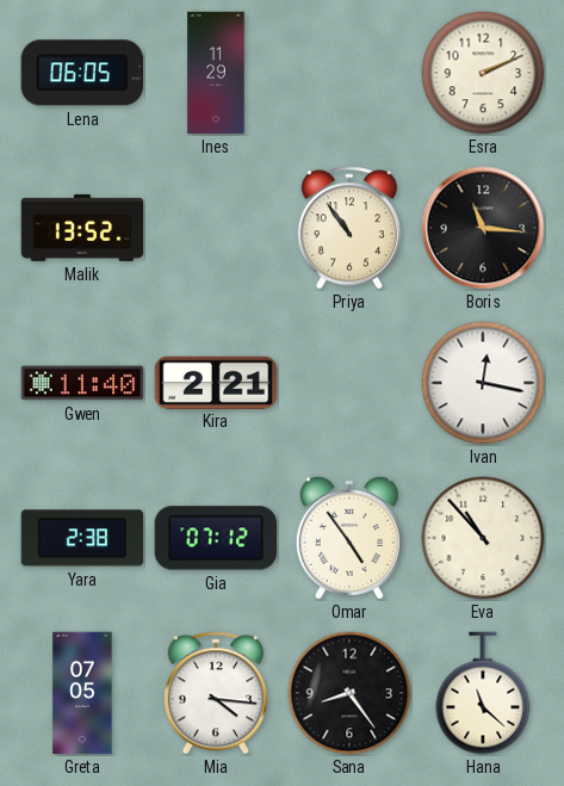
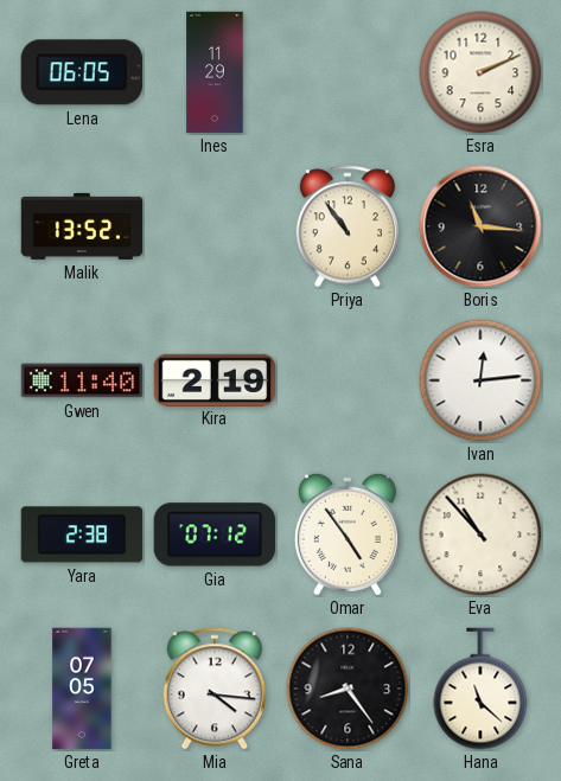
Kira: 2:21 -> 2:19 (215, 379)
Ivan: 12:17 -> 12:14 (480, 380)
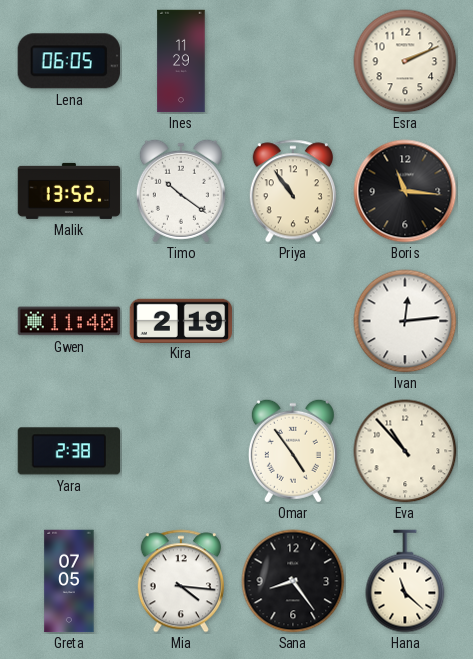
Timo: none -> 10:21 (181, 191)
Gia: 07:12 -> none (213, 534)
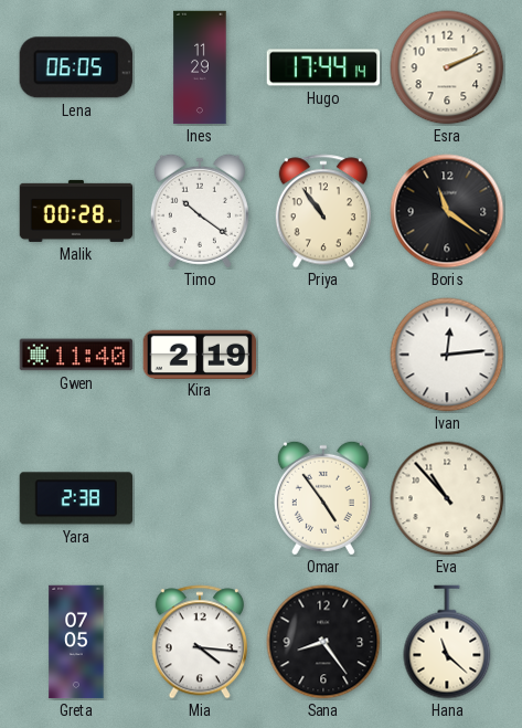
Hugo: none -> 17:44 (323, 67)
Malik: 13:52 -> 00:28 (76, 211)
Boris: 11:16 -> 11:21 (447, 211)
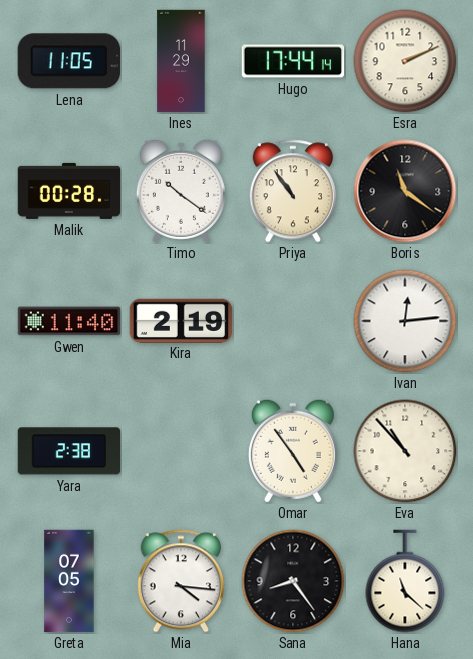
Lena: 06:05 -> 11:05 (69, 61)
